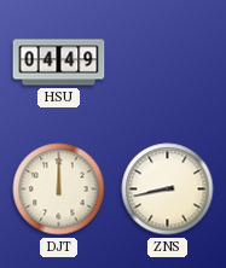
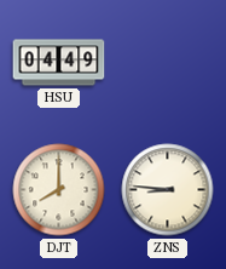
DJT: 12:00 -> 8:00 (59, 190)
ZNS: 8:43 -> 8:46 (168, 190)
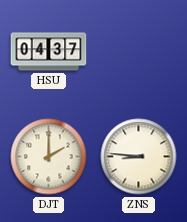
HSU: 04:49 -> 04:37 (49, 52)
DJT: 8:00 -> 2:00 (49, 157)
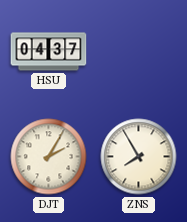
DJT: 2:00 -> 2:05 (49, 157)
ZNS: 8:46 -> 7:55 (139, 157)
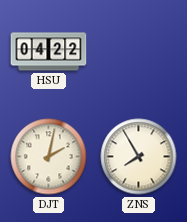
HSU: 04:37 -> 04:22 (49, 52)
DJT: 2:05 -> 2:02 (49, 157)
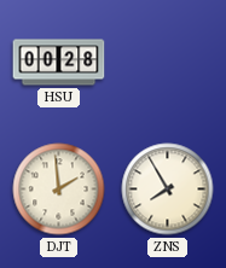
HSU: 04:22 -> 00:28 (59, 63)
DJT: 2:02 -> 1:59 (59, 190)
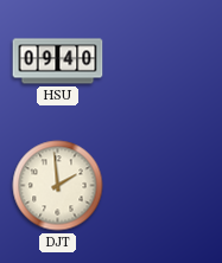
HSU: 00:28 -> 09:40 (58, 62)
ZNS: 7:55 -> none (168, 190)
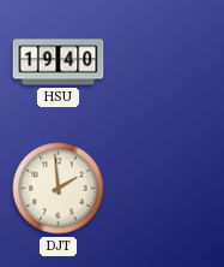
HSU: 09:40 -> 19:40 (59, 63)
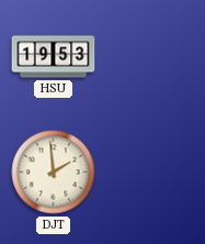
HSU: 19:40 -> 19:53 (54, 57)
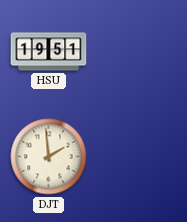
HSU: 19:53 -> 19:51 (49, 52)
